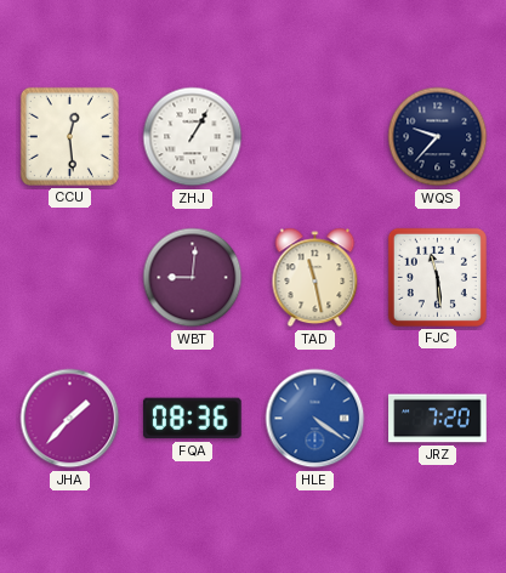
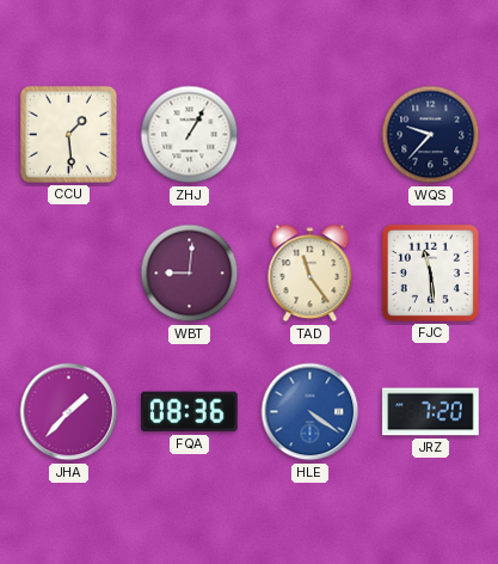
CCU: 12:29 -> 1:29 (68, 134)
TAD: 11:28 -> 11:24 (311, 274)
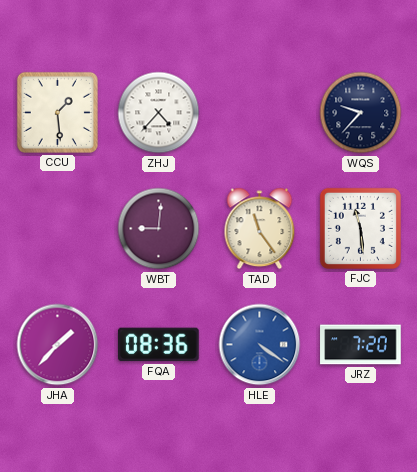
ZHJ: 1:05 -> 4:37 (159, 113)
